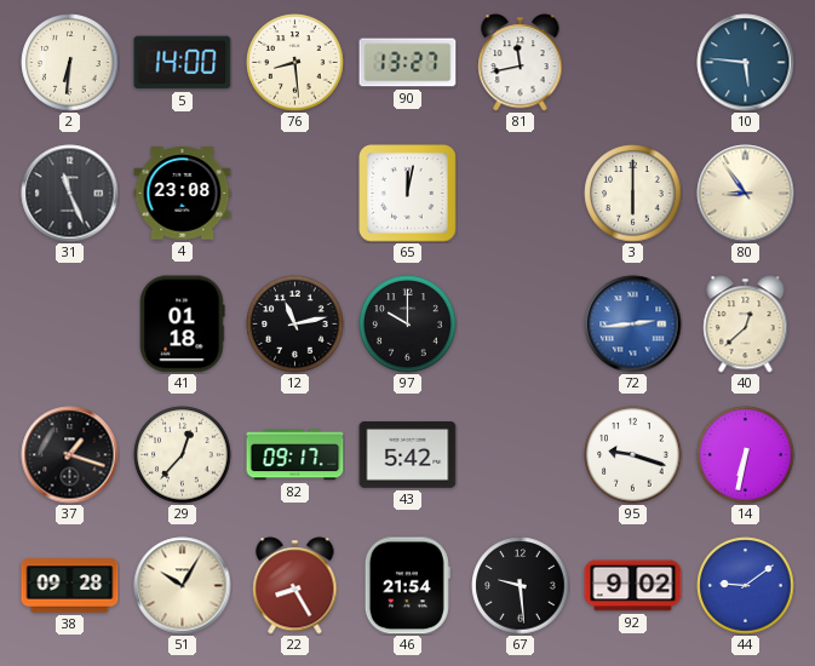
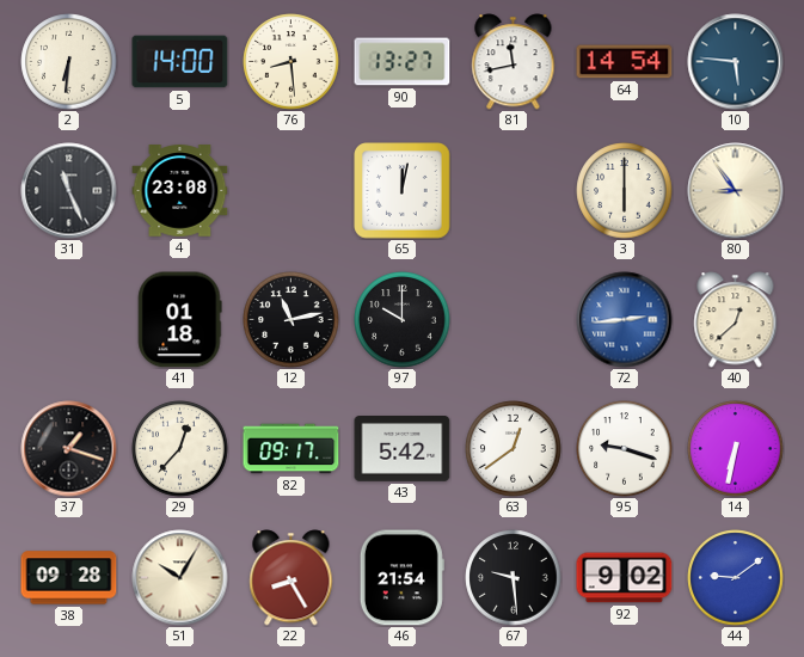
64: none -> 14:54 (625, 62)
63: none -> 12:39 (514, 449)
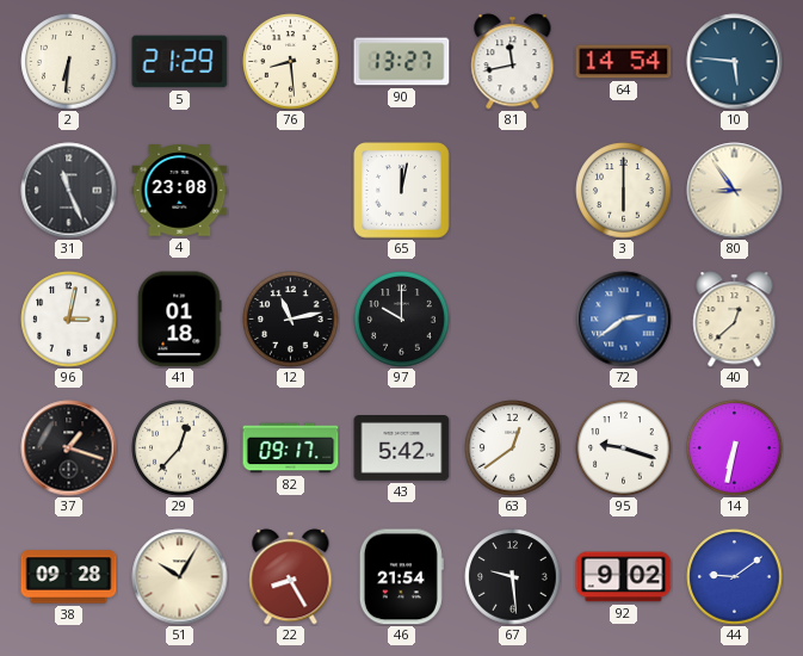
5: 14:00 -> 21:29 (180, 62)
96: none -> 3:02 (69, 320)
72: 2:44 -> 2:39 (624, 320)
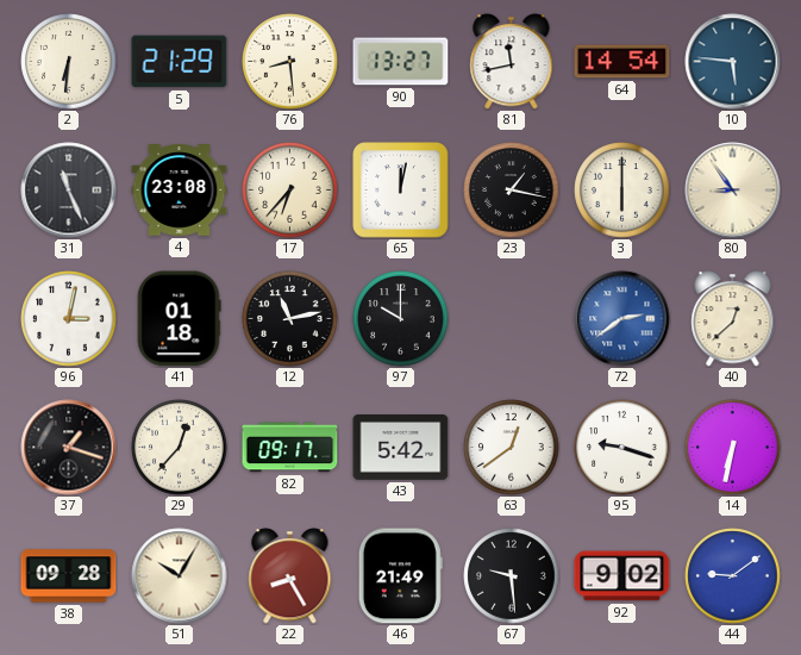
17: none -> 6:37 (290, 191)
23: none -> 1:17 (512, 191)
46: 21:54 -> 21:49 (400, 576)
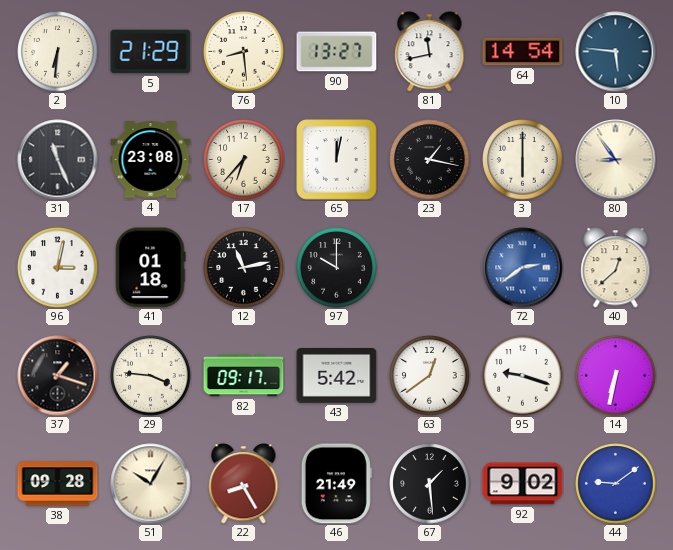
29: 12:37 -> 3:46 (151, 376)
67: 9:29 -> 1:29 (430, 484)
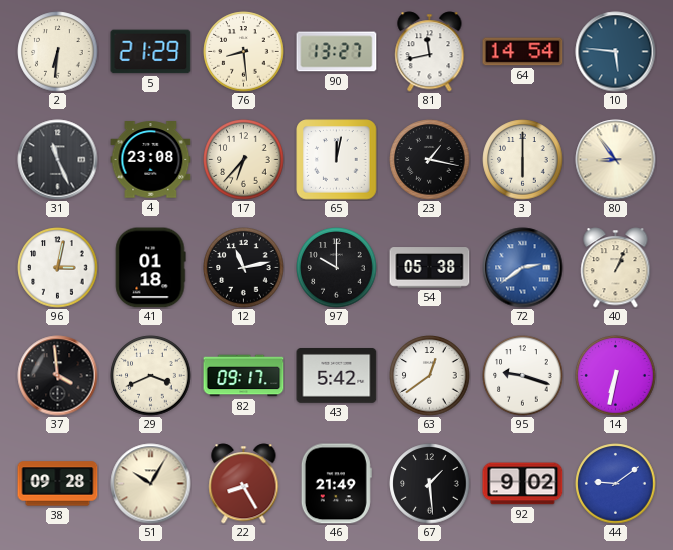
54: none -> 05:38 (430, 268)
40: 12:38 -> 1:04 (616, 268)
37: 1:18 -> 3:59 (58, 376)
29: 3:46 -> 3:41 (151, 376)
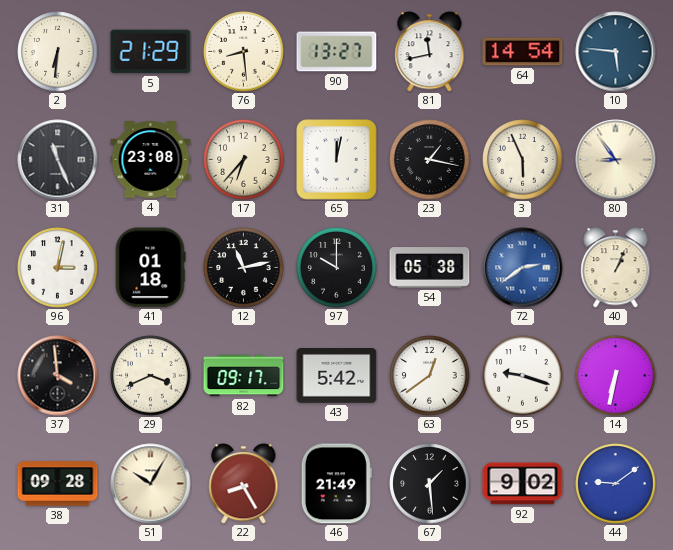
3: 6:00 -> 5:56 (523, 160)
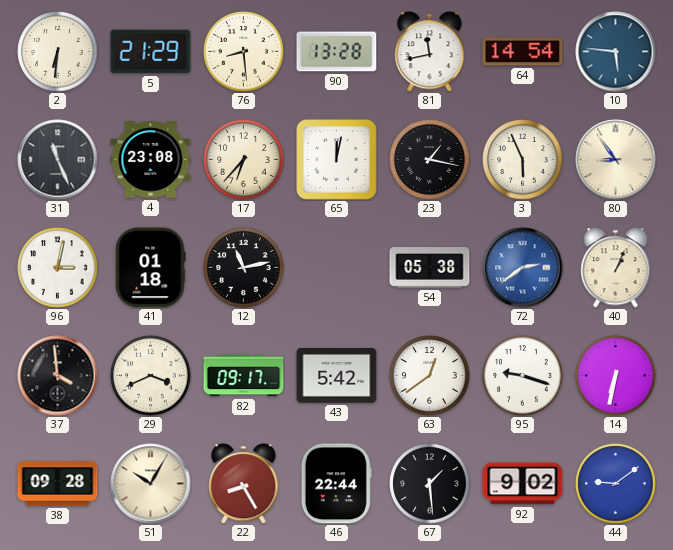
90: 13:27 -> 13:28 (337, 52)
97: 10:00 -> none (337, 268)
46: 21:49 -> 22:44 (336, 484)
